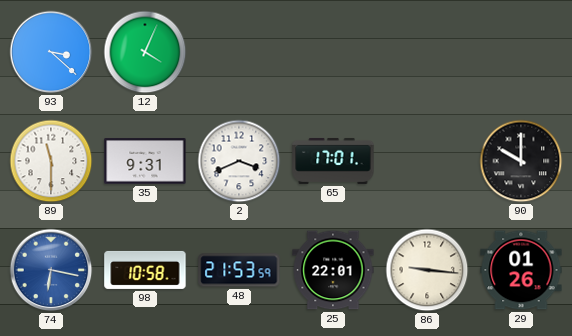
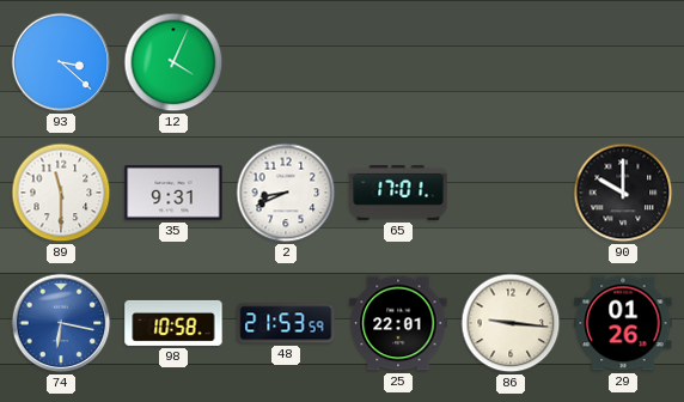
2: 3:41 -> 8:41 (286, 193)
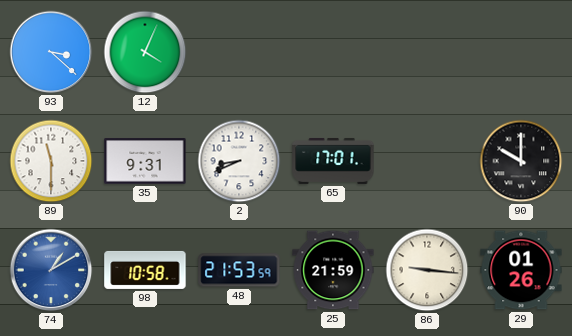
74: 6:17 -> 1:10 (51, 270)
25: 22:01 -> 21:59 (333, 270)
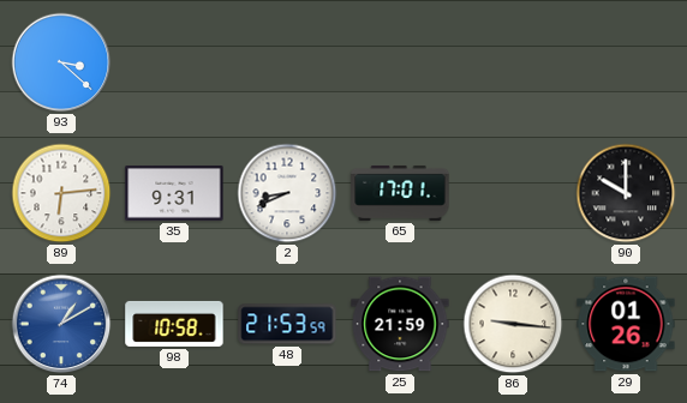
12: 4:04 -> none (145, 52)
89: 11:30 -> 6:14 (61, 193)
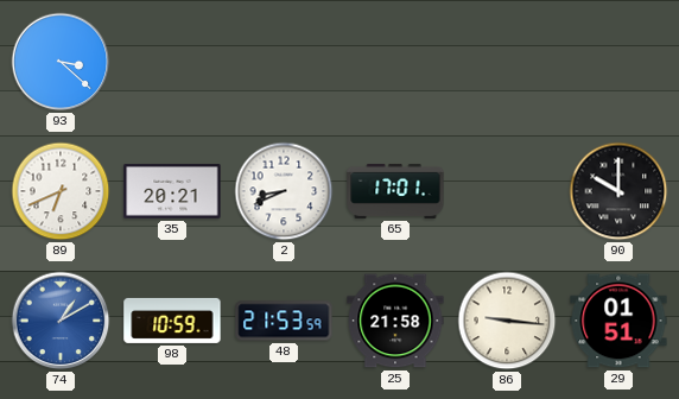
89: 6:14 -> 6:41 (61, 191)
35: 9:31 -> 20:21 (172, 191)
98: 10:58 -> 10:59 (172, 321)
25: 21:59 -> 21:58 (395, 321)
29: 01:26 -> 01:51 (618, 321)
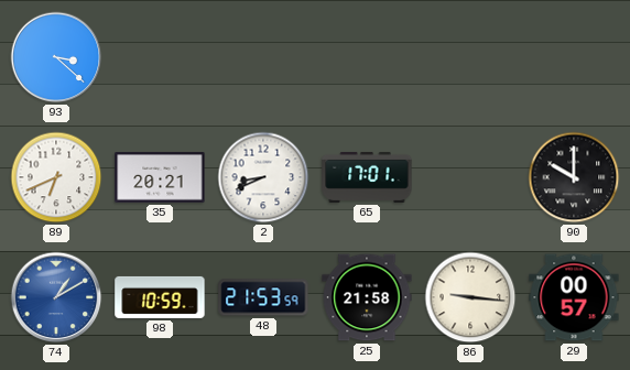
29: 01:51 -> 00:57 (574, 297)
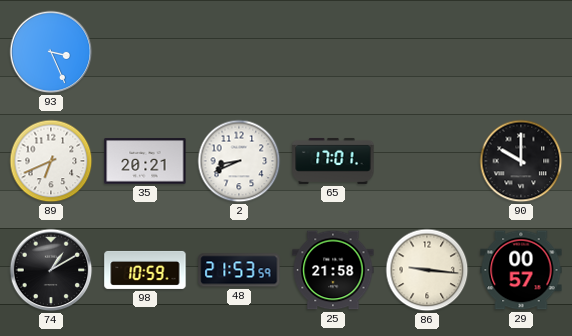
93: 3:22 -> 3:26 (51, 52)
74 dial: blue -> black (51, 270)
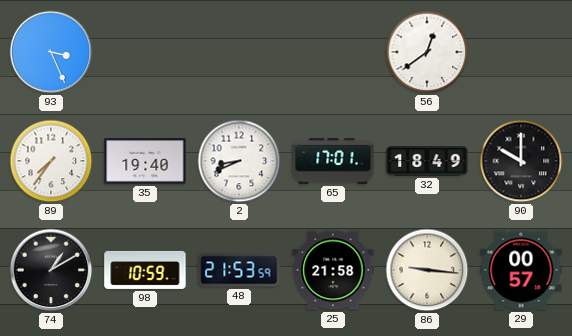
56: none -> 12:39 (427, 52)
89: 6:41 -> 7:36 (51, 161)
35: 20:21 -> 19:40 (145, 161)
32: none -> 18:49 (427, 161)
